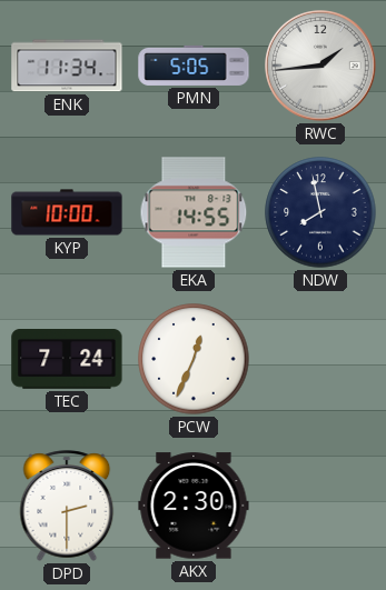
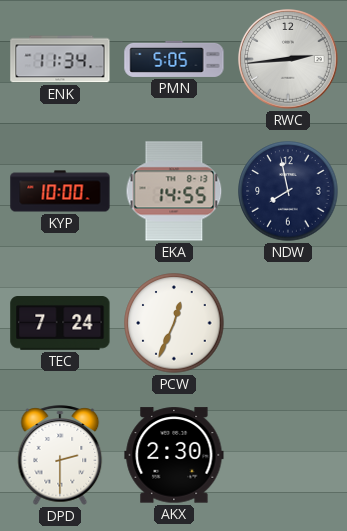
RWC: 1:44 -> 2:44 (289, 60)
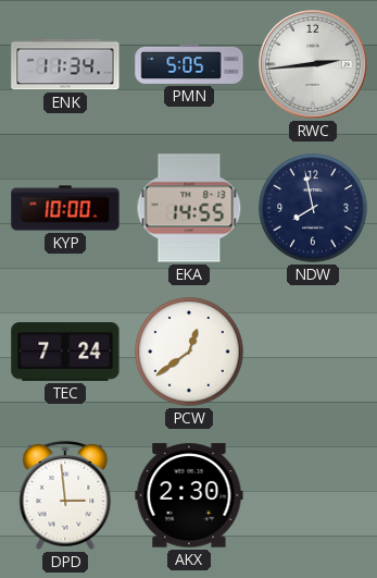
PCW: 12:34 -> 12:39 (189, 352)
DPD: 2:30 -> 2:59 (65, 495)
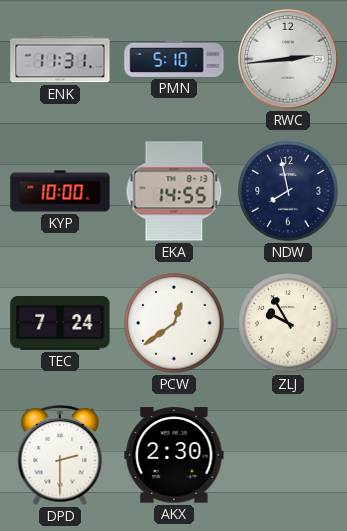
ENK: 11:34 -> 11:31 (60, 59)
PMN: 5:05 -> 5:10 (174, 59)
ZLJ: none -> 9:55 (288, 323)
DPD: 2:59 -> 2:30 (60, 455)
